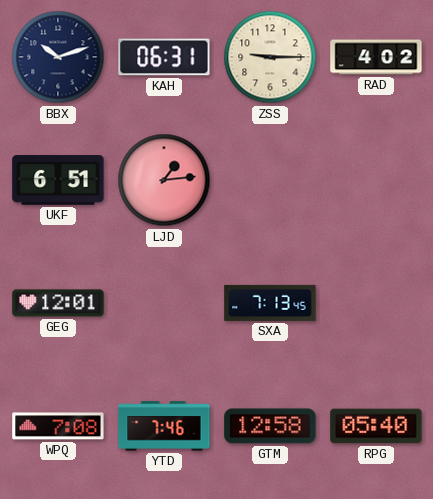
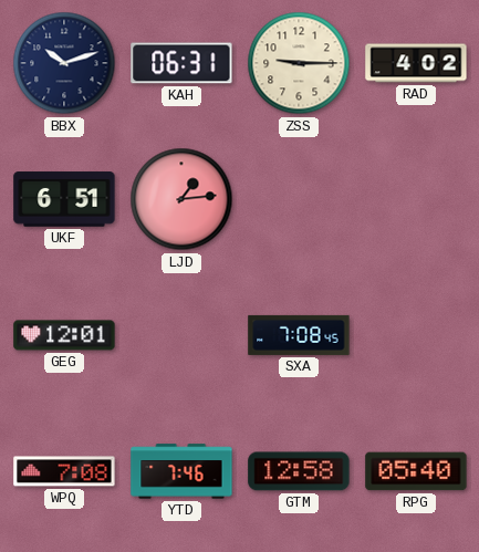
SXA: 7:13 -> 7:08 (299, 335)
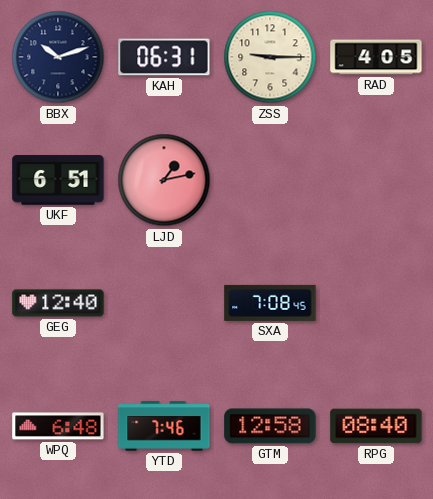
RAD: 4:02 -> 4:05 (376, 57)
LJD: 1:14 -> 1:13 (164, 180)
GEG: 12:01 -> 12:40 (58, 303)
WPQ: 7:08 -> 6:48 (58, 426)
RPG: 05:40 -> 08:40 (376, 426)
